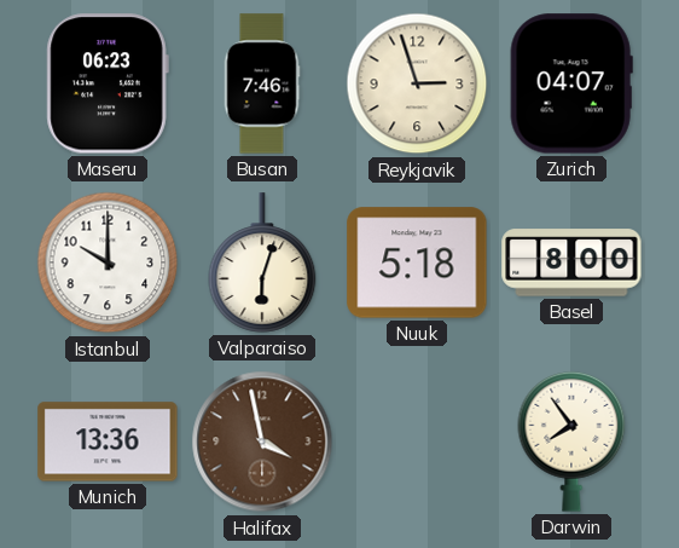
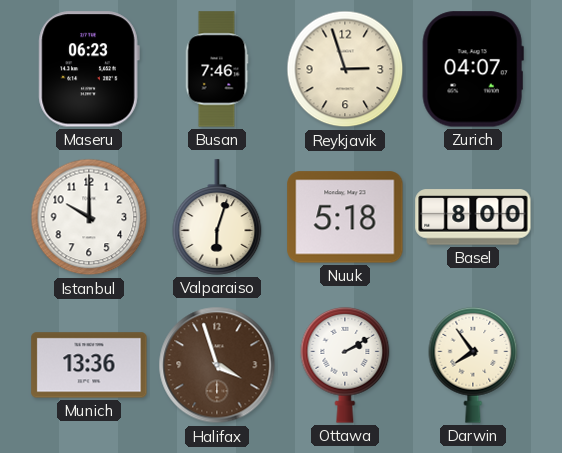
Halifax: 3:58 -> 3:57 (217, 365)
Ottawa: none -> 2:10 (345, 365)
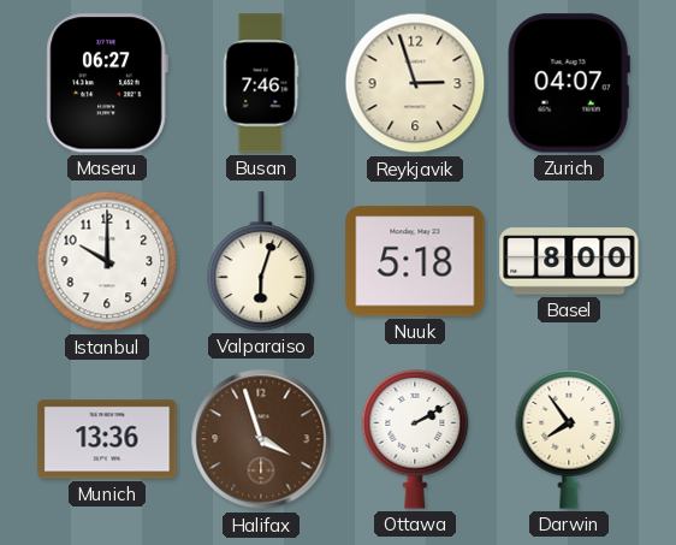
Maseru: 06:23 -> 06:27 (107, 83)
